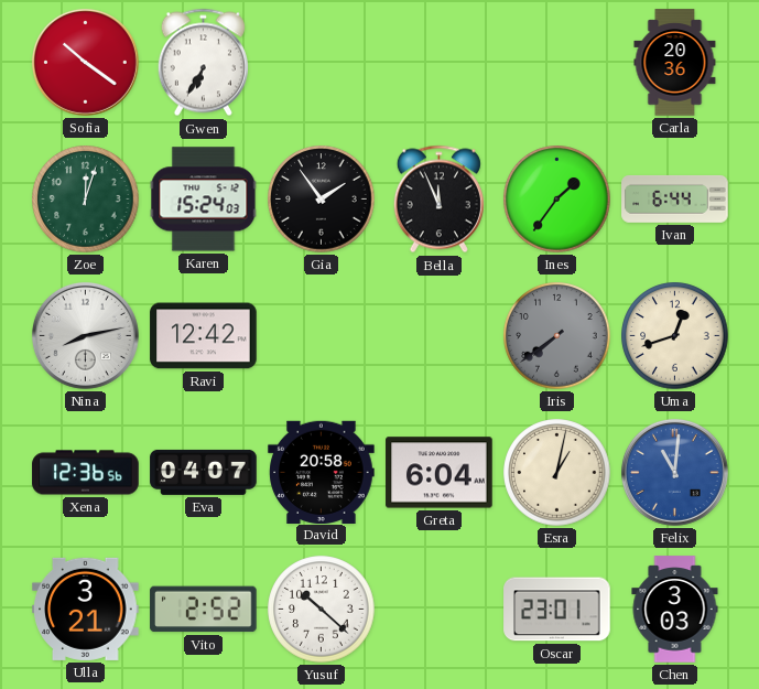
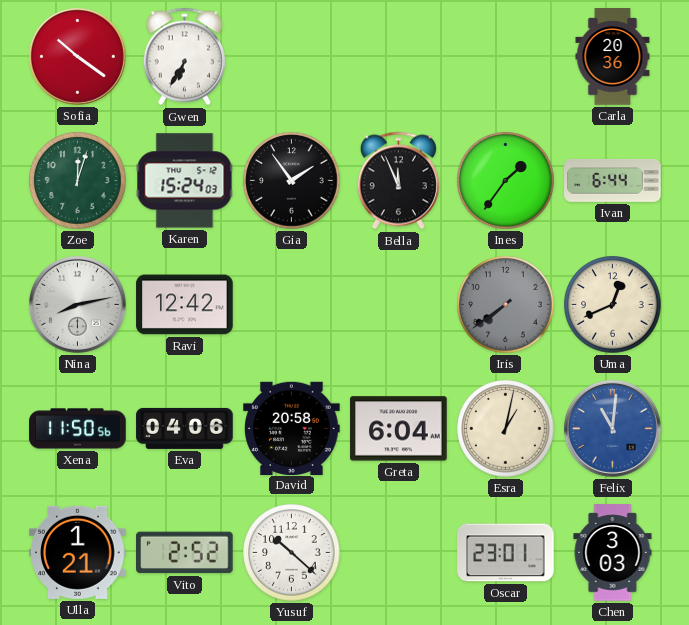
Uma: 12:42 -> 12:41 (613, 305)
Xena: 12:36 -> 11:50 (78, 429)
Eva: 04:07 -> 04:06 (185, 428)
Ulla: 3:21 -> 1:21 (78, 552)
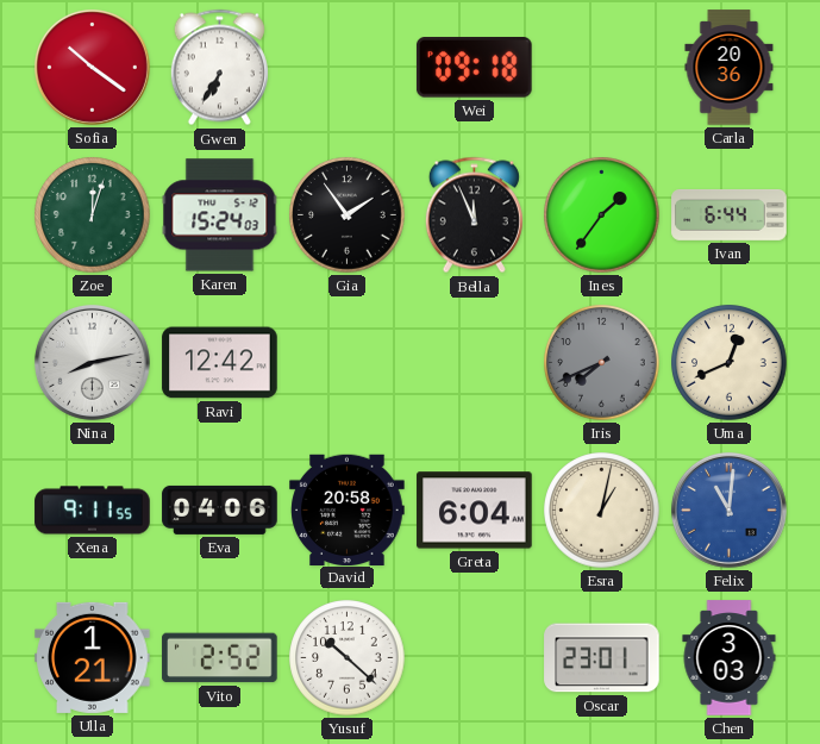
Wei: none -> 09:18 (474, 68)
Iris: 7:39 -> 7:41 (602, 363)
Xena: 11:50 -> 9:11 (93, 511)
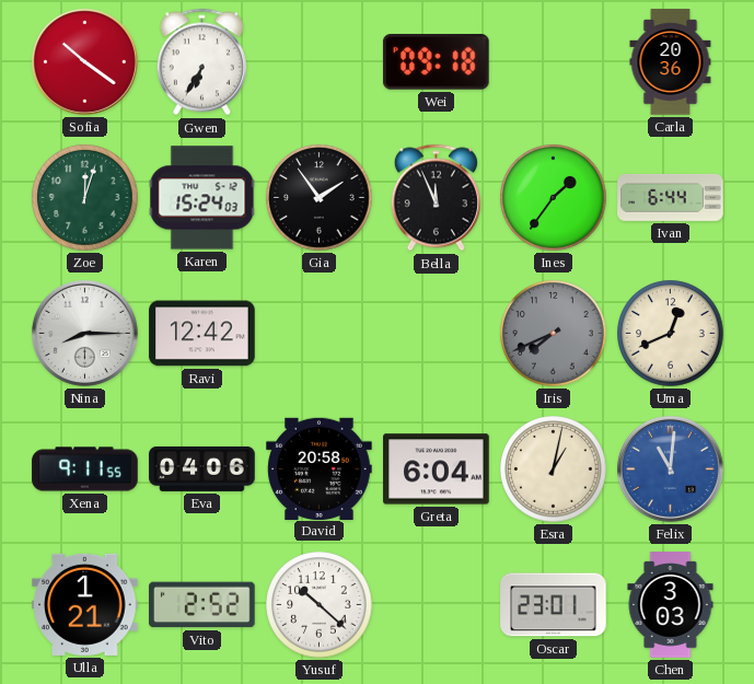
Nina: 8:13 -> 8:15 (84, 333)
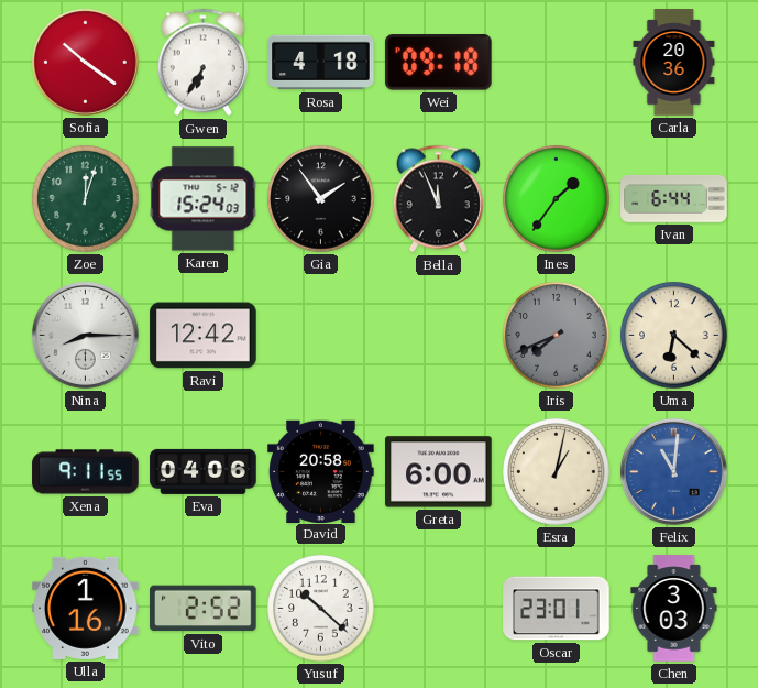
Rosa: none -> 4:18 (321, 63)
Uma: 12:41 -> 6:22 (674, 336)
Greta: 6:04 -> 6:00 (439, 472)
Ulla: 1:21 -> 1:16 (86, 608)
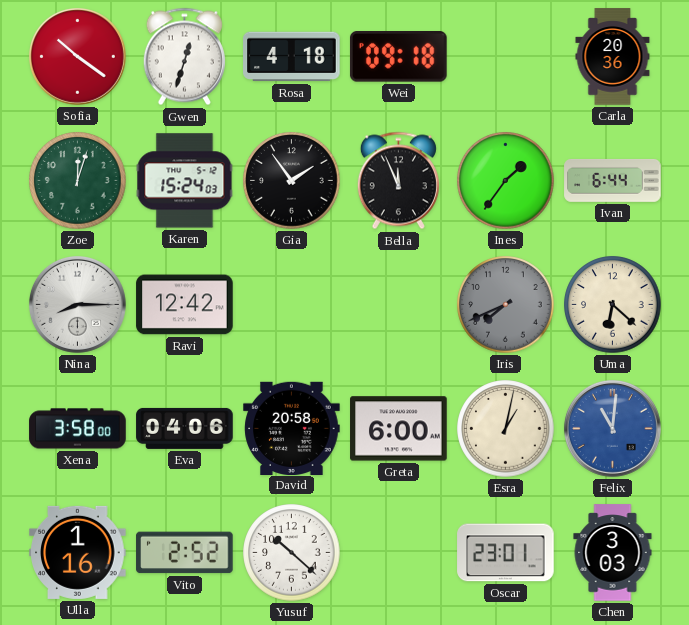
Gwen: 6:35 -> 12:33 (184, 57)
Xena: 9:11 -> 3:58 (78, 429)
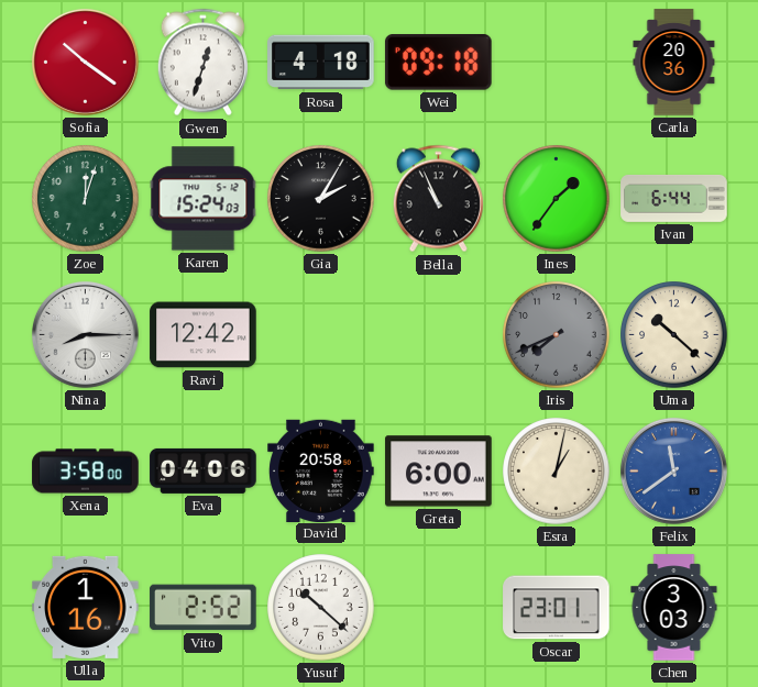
Gia: 1:54 -> 2:05 (321, 199)
Bella: 11:56 -> 10:56 (438, 199)
Uma: 6:22 -> 10:22 (674, 335)
Felix: 11:01 -> 11:39 (673, 470)
